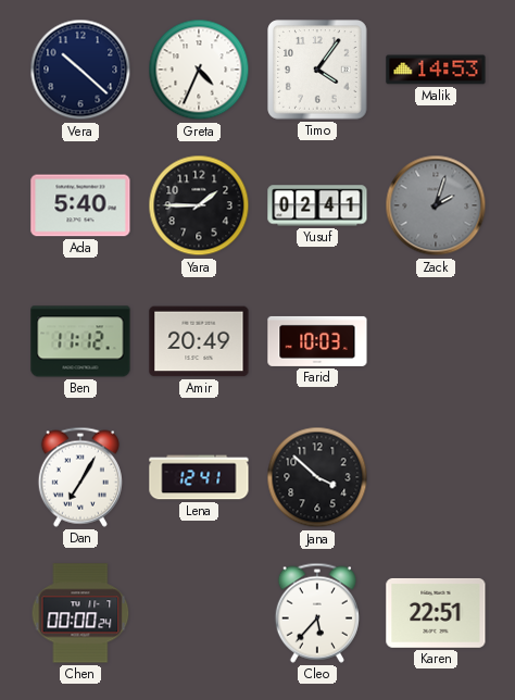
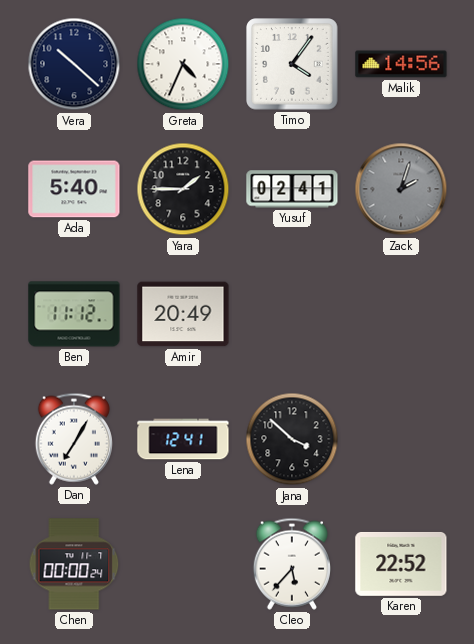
Malik: 14:53 -> 14:56 (401, 64)
Farid: 10:03 -> none (317, 341)
Karen: 22:51 -> 22:52 (401, 564)
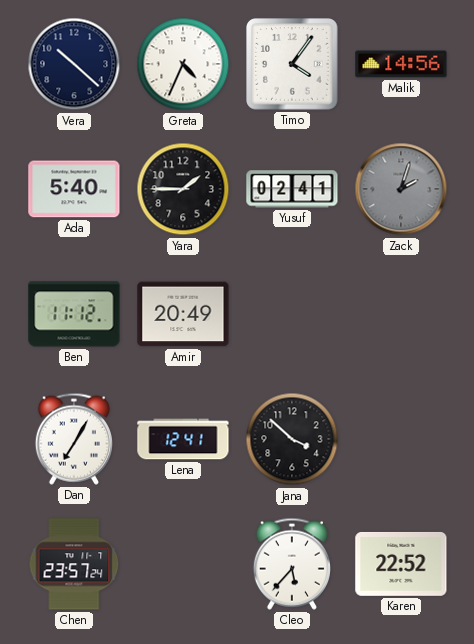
Chen: 00:00 -> 23:57 (74, 564)
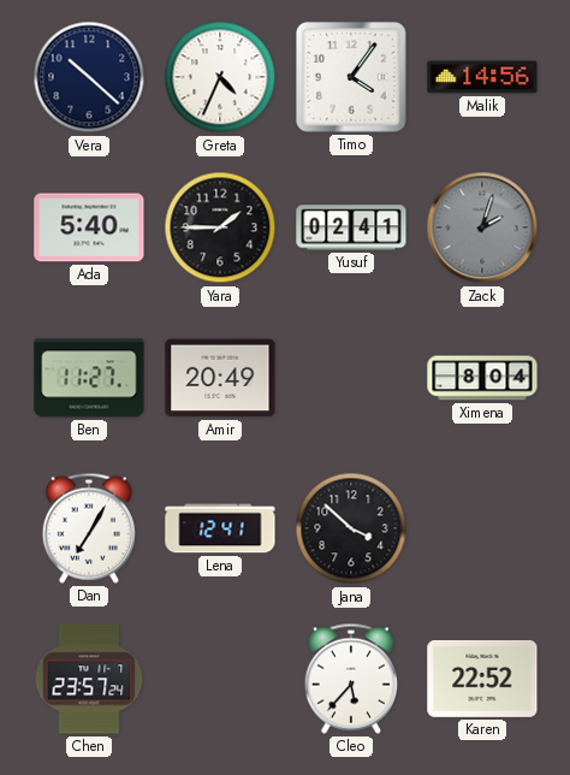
Ben: 11:12 -> 11:27 (89, 378)
Ximena: none -> 8:04 (482, 378)
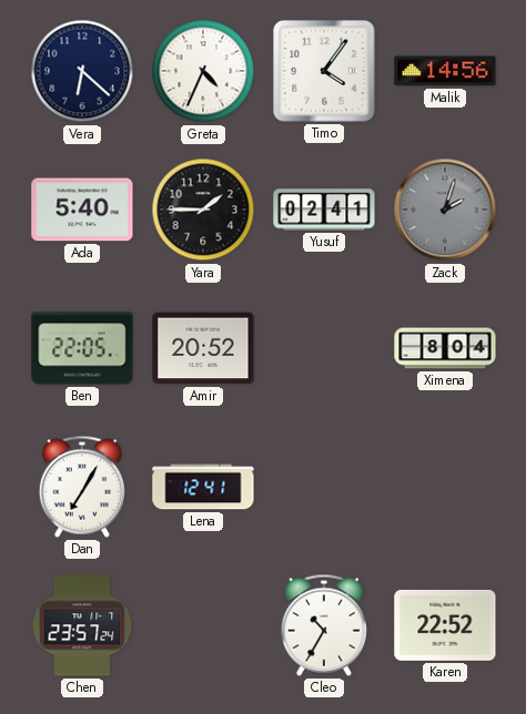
Vera: 10:22 -> 6:22 (82, 71)
Ben: 11:27 -> 22:05 (82, 348)
Amir: 20:49 -> 20:52 (203, 348)
Jana: 3:52 -> none (351, 528)
Cleo: 5:37 -> 10:35 (324, 625)
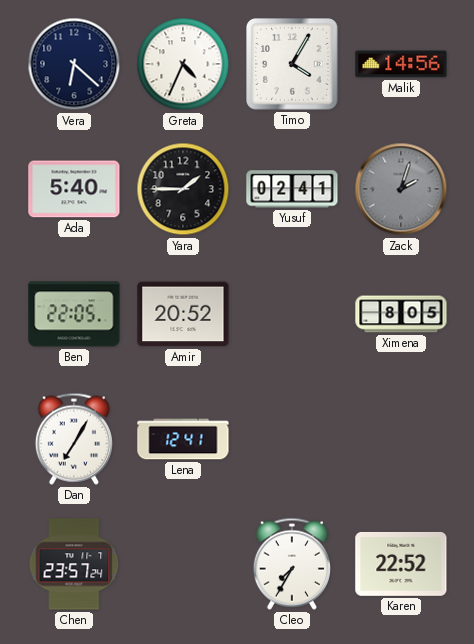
Timo: 4:06 -> 4:05 (292, 64)
Ximena: 8:04 -> 8:05 (401, 314)
Cleo: 10:35 -> 7:35 (292, 564)
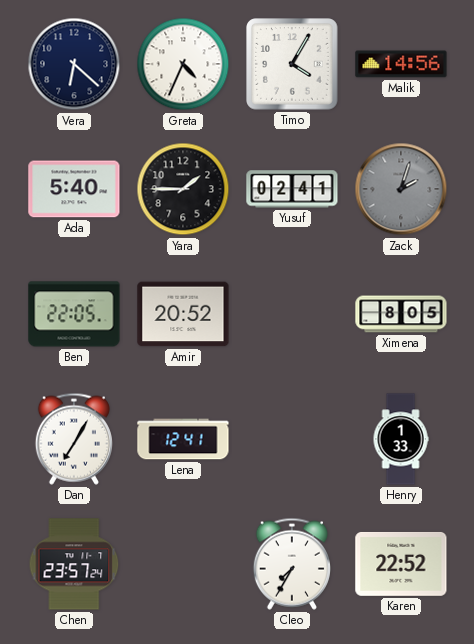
Henry: none -> 1:33 (401, 439)
